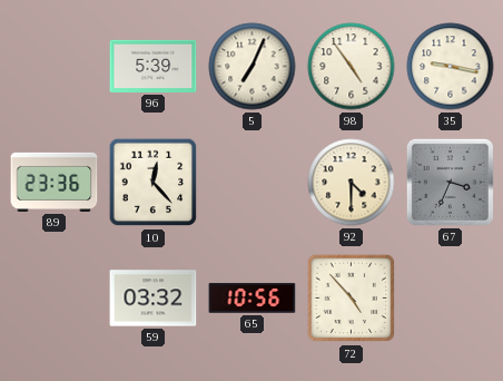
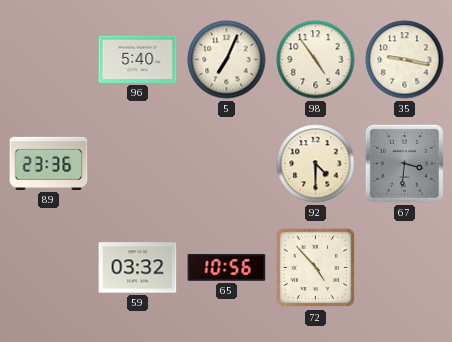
96: 5:39 -> 5:40 (138, 59)
10: 12:23 -> none (154, 183)
67: 3:34 -> 3:31 (404, 163)
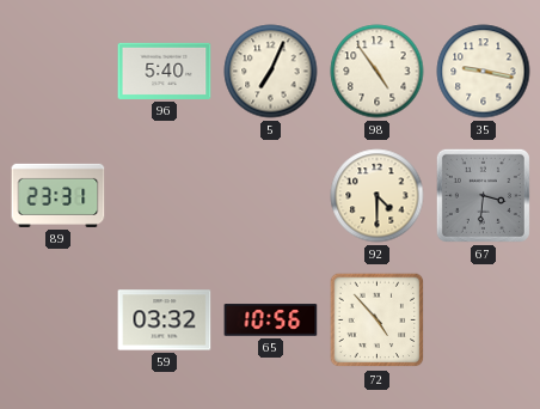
89: 23:36 -> 23:31 (59, 195)
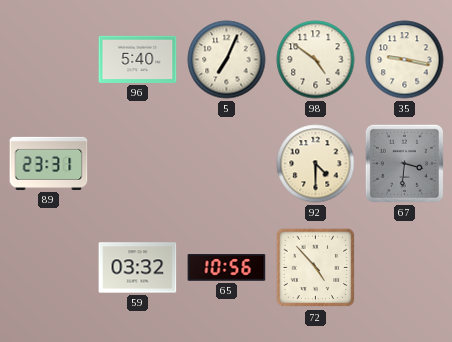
98: 4:54 -> 4:51 (316, 60)
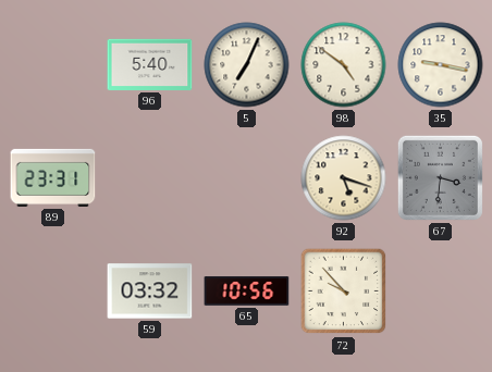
92: 4:30 -> 5:18 (344, 178)
72: 4:53 -> 9:53 (344, 292)
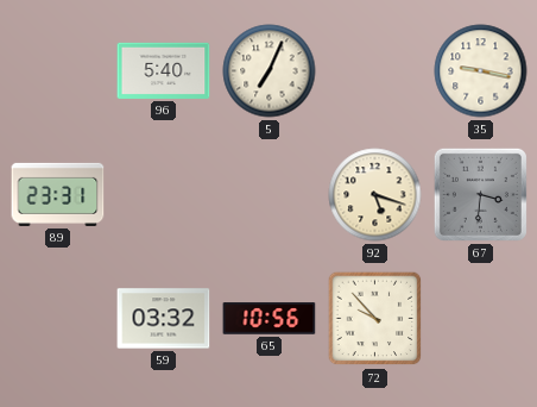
98: 4:51 -> none (344, 65)
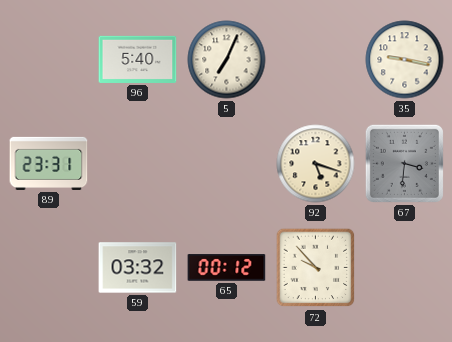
65: 10:56 -> 00:12 (227, 268)
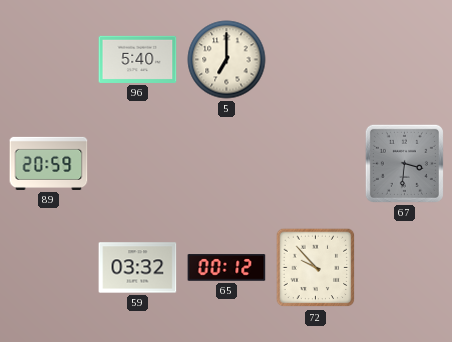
5: 7:04 -> 7:00 (227, 60)
35: 9:17 -> none (405, 60)
89: 23:31 -> 20:59 (49, 163)
92: 5:18 -> none (316, 164)
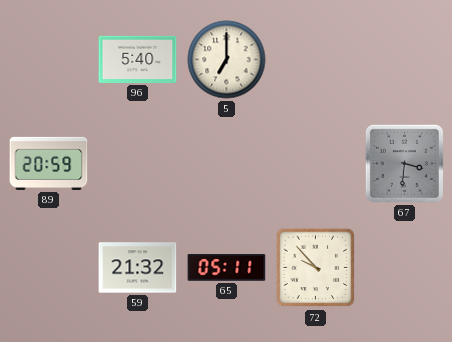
59: 03:32 -> 21:32 (138, 268)
65: 00:12 -> 05:11 (227, 268)
